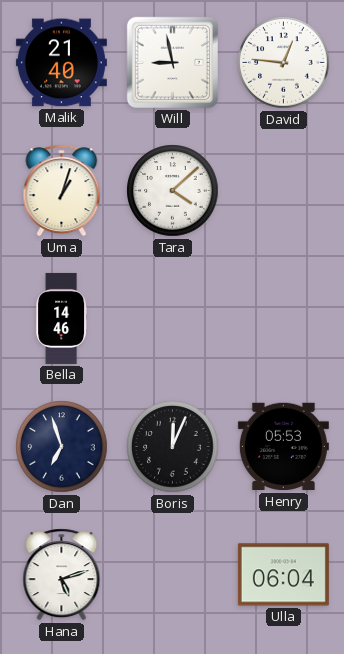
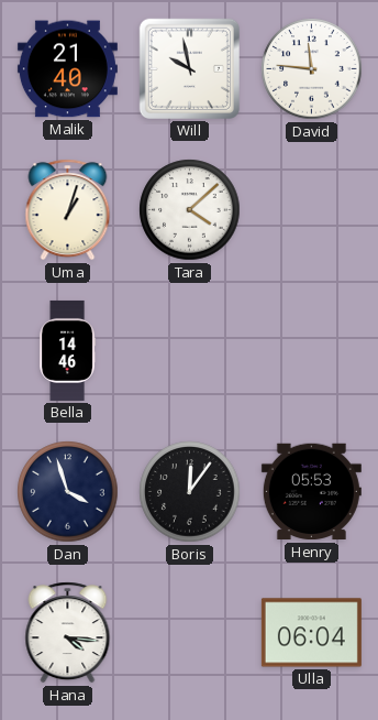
Will: 8:58 -> 9:58 (189, 68)
David: 12:46 -> 11:46 (312, 69)
Dan: 6:57 -> 3:57 (68, 492)
Boris: 12:04 -> 12:06 (190, 492)
Hana: 5:12 -> 4:16 (68, 633)
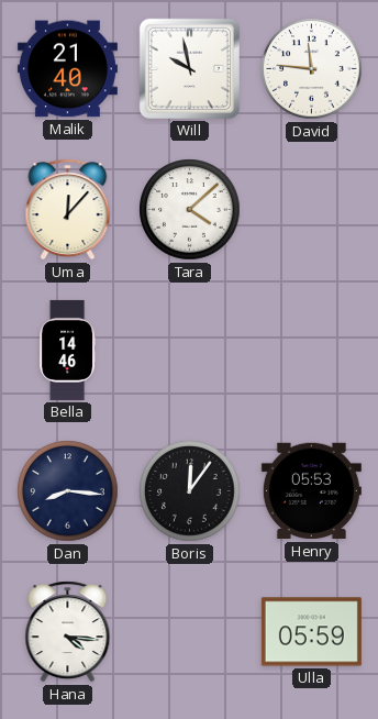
Uma: 1:03 -> 12:07 (68, 210)
Dan: 3:57 -> 8:16 (68, 491)
Ulla: 06:04 -> 05:59 (311, 632)
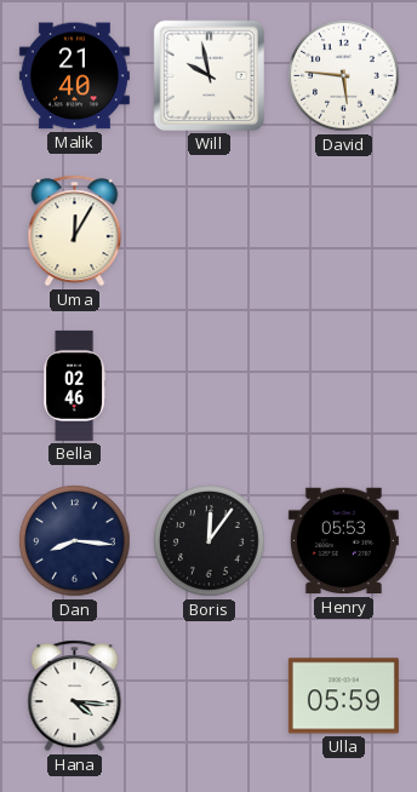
David: 11:46 -> 5:46 (344, 76)
Uma: 12:07 -> 12:05 (75, 231)
Tara: 4:08 -> none (190, 210)
Bella: 14:46 -> 02:46 (75, 385)
